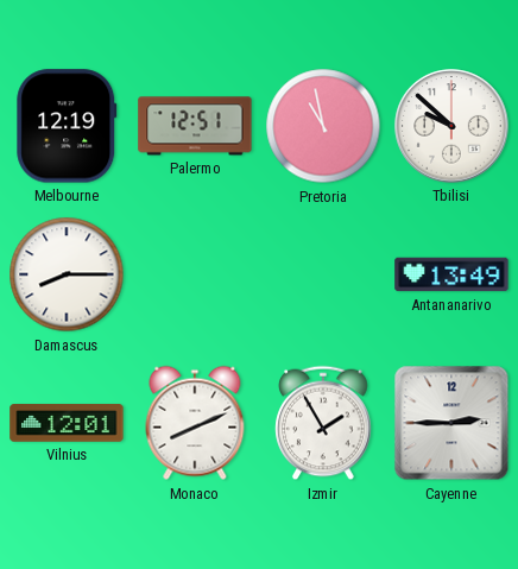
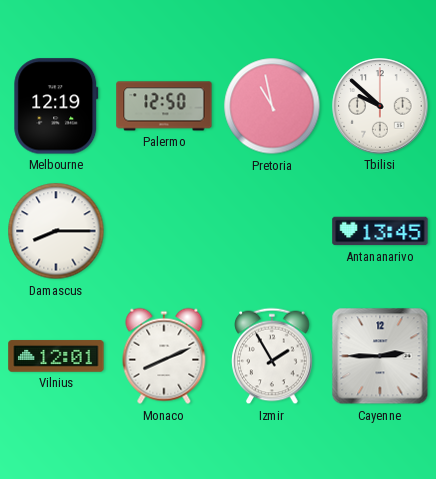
Palermo: 12:51 -> 12:50 (164, 106)
Antananarivo: 13:49 -> 13:45 (380, 231)
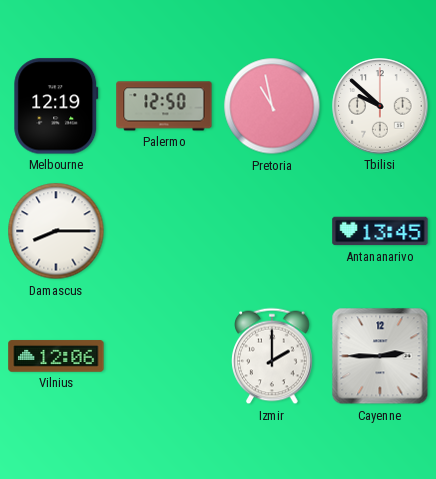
Vilnius: 12:01 -> 12:06 (56, 356)
Monaco: 8:11 -> none (164, 356)
Izmir: 1:55 -> 2:00 (272, 356)
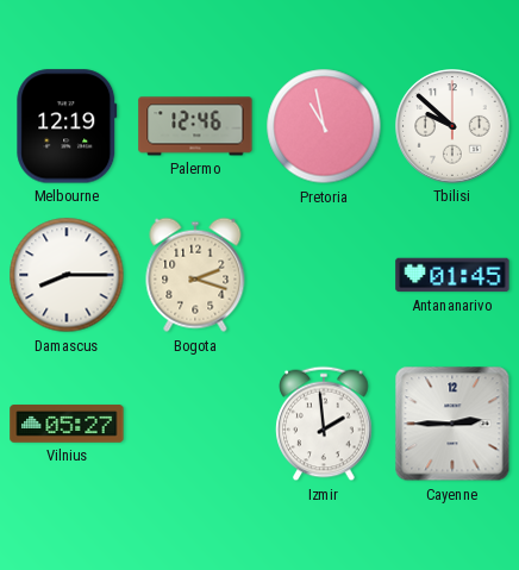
Palermo: 12:50 -> 12:46 (195, 126)
Bogota: none -> 2:18 (195, 275)
Antananarivo: 13:45 -> 01:45 (452, 275)
Vilnius: 12:06 -> 05:27 (67, 424)
Izmir: 2:00 -> 1:59 (324, 424)
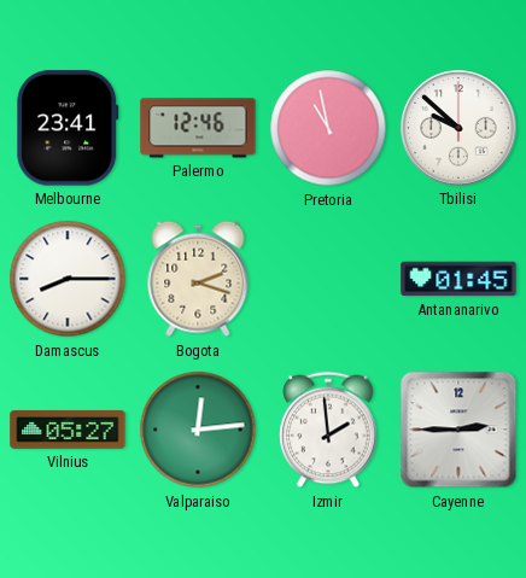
Melbourne: 12:19 -> 23:41 (68, 128)
Valparaiso: none -> 12:14 (198, 430)
